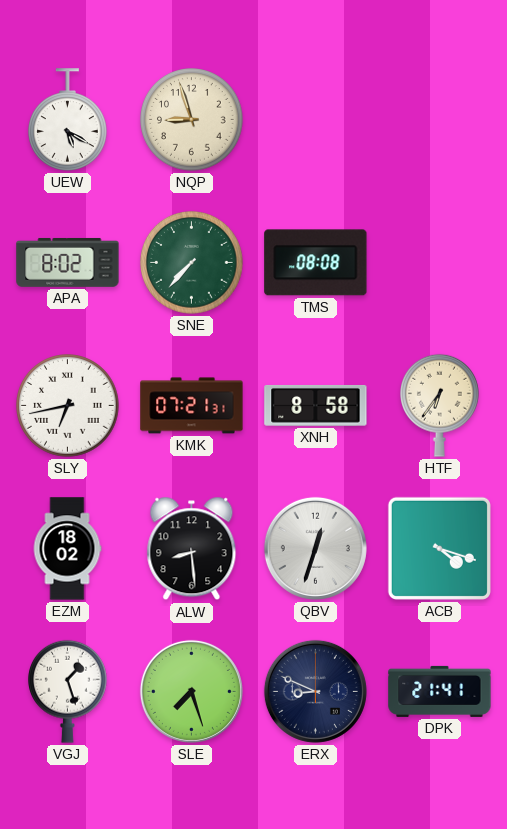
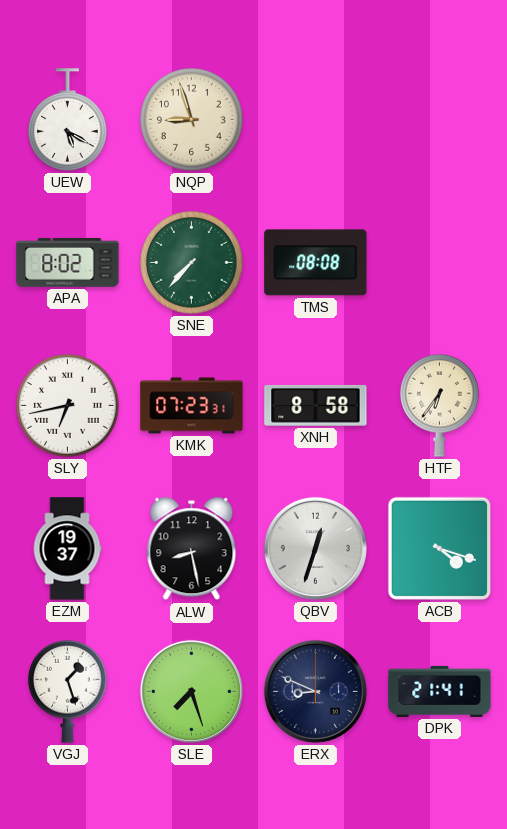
KMK: 07:21 -> 07:23 (192, 406)
EZM: 18:02 -> 19:37 (67, 549)
ALW: 8:29 -> 8:28 (192, 549)
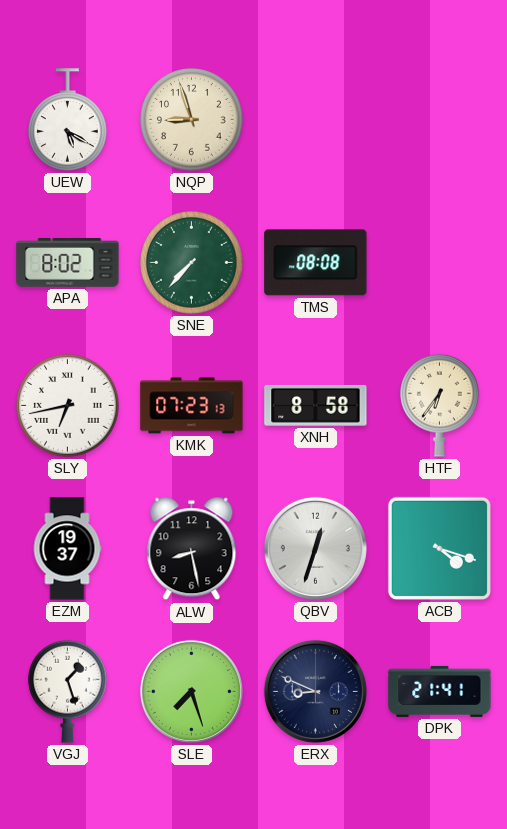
KMK: 07:23:31 -> 07:23:13 (192, 406)
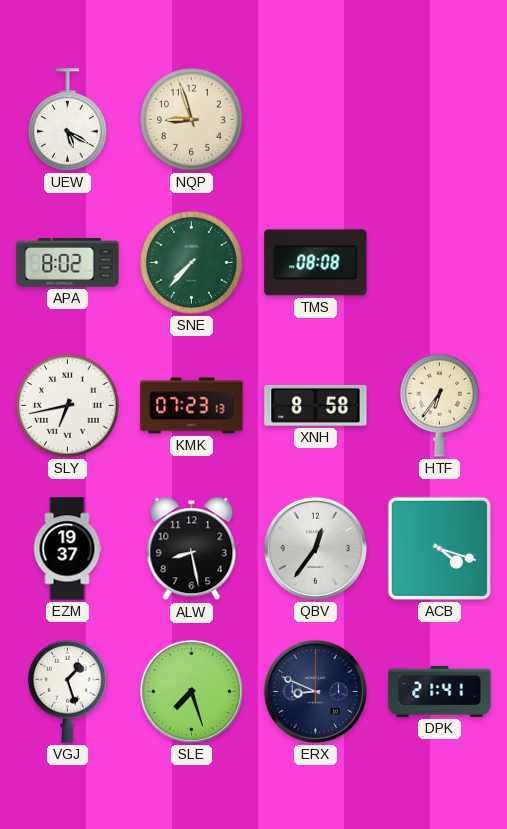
QBV: 12:33 -> 12:36 (315, 548)
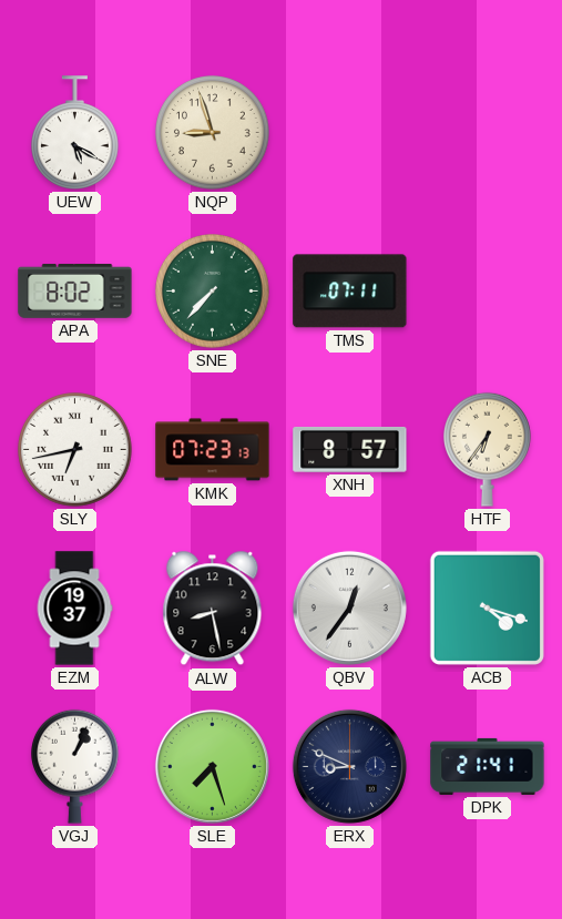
TMS: 08:08 -> 07:11 (350, 292)
XNH: 8:58 -> 8:57 (350, 449)
VGJ: 1:27 -> 1:04 (75, 766)
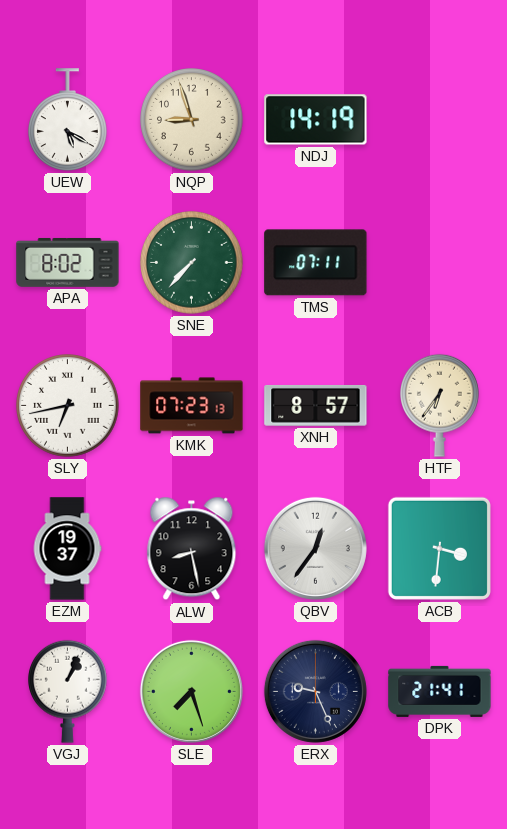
NDJ: none -> 14:19 (316, 120)
ACB: 4:18 -> 3:31 (439, 548)
ERX: 8:49 -> 9:26 (315, 691)
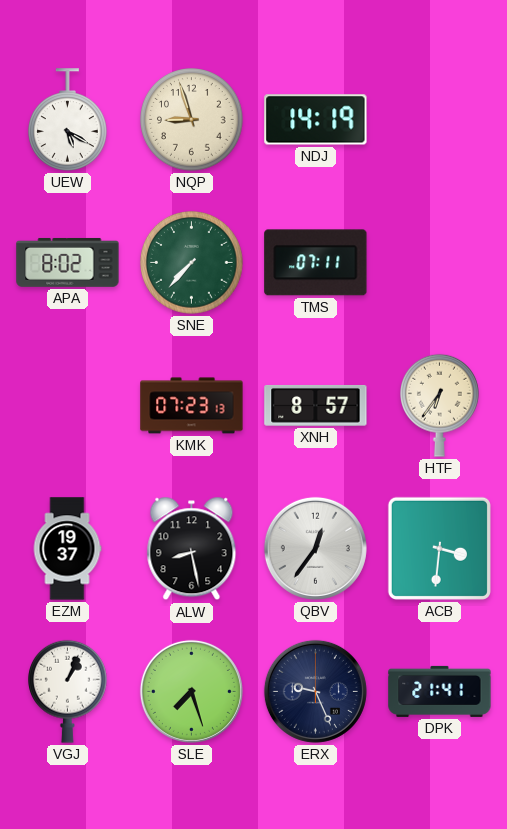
SLY: 6:43 -> none (68, 406)
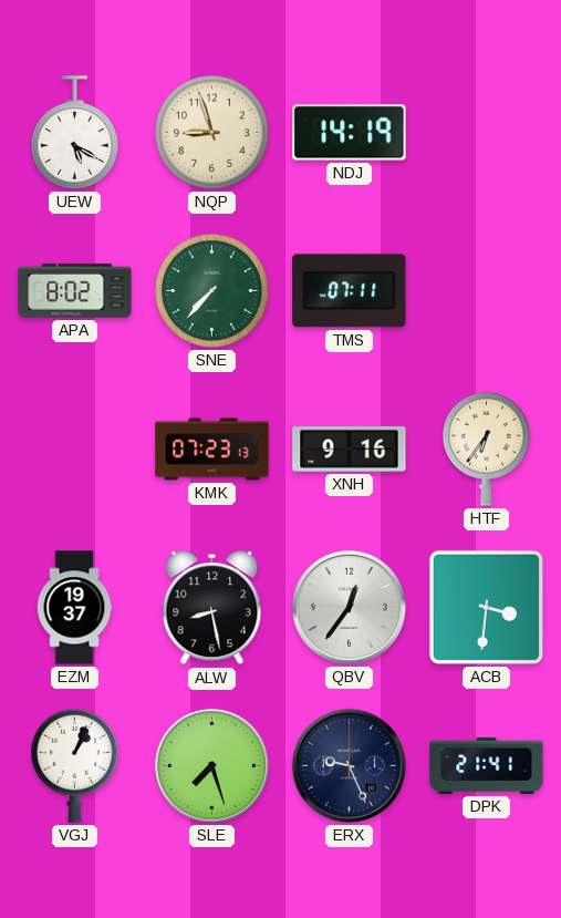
XNH: 8:57 -> 9:16 (350, 448)
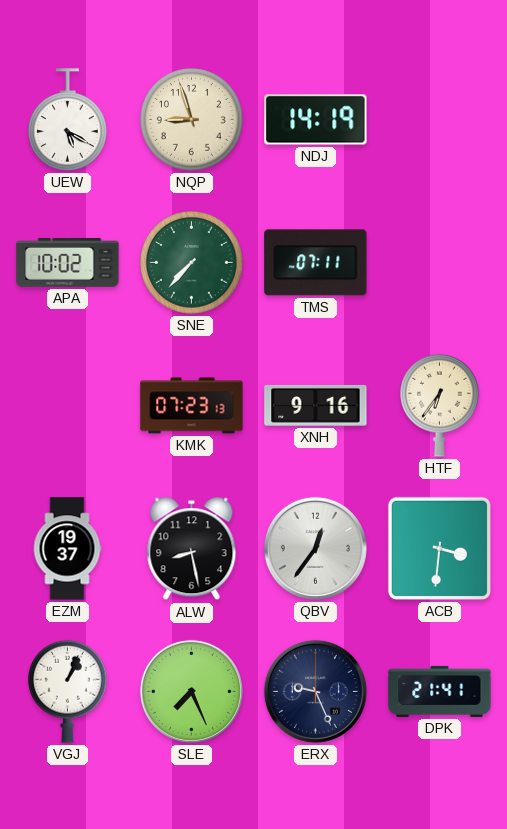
APA: 8:02 -> 10:02 (68, 263)
SLE: 7:27 -> 7:26 (191, 691)
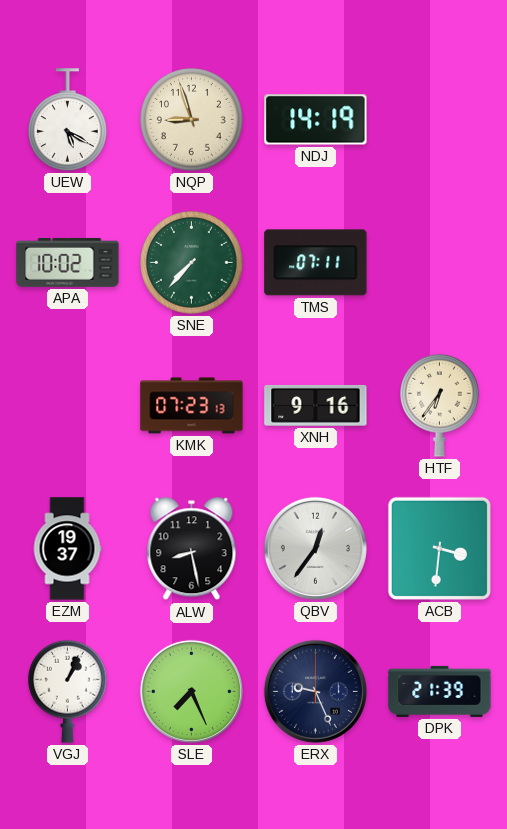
DPK: 21:41 -> 21:39 (440, 691)
